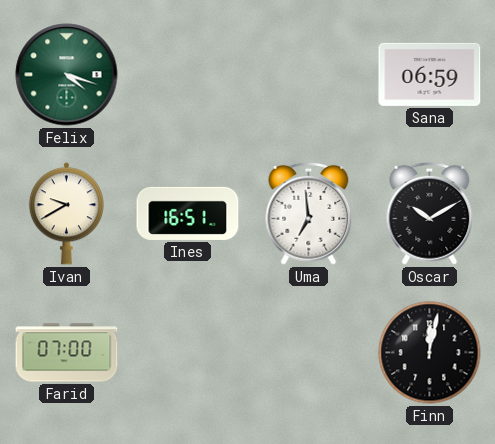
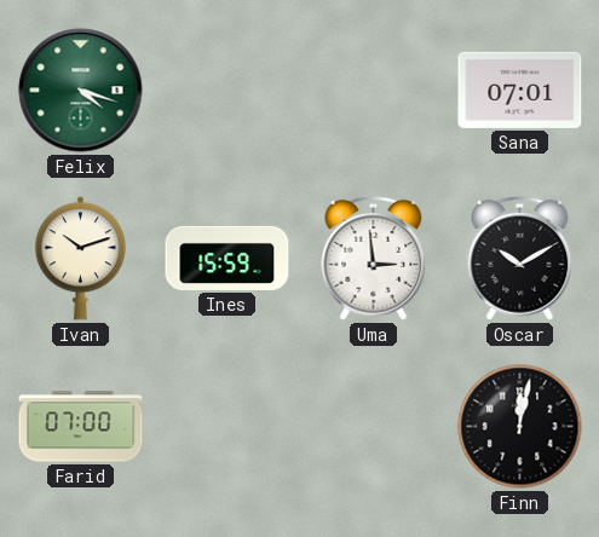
Sana: 06:59 -> 07:01 (520, 89)
Ivan: 9:40 -> 10:12 (80, 259)
Ines: 16:51 -> 15:59 (227, 258)
Uma: 6:59 -> 2:59 (374, 258)
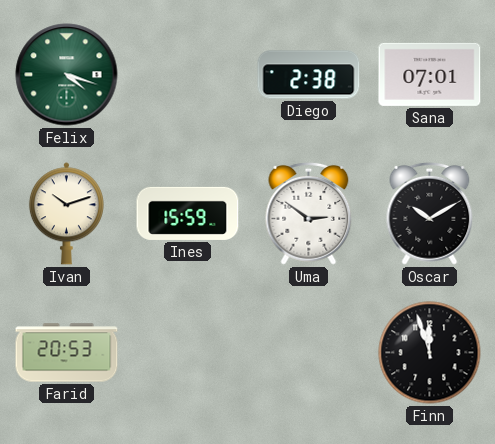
Diego: none -> 2:38 (309, 75)
Uma: 2:59 -> 2:51 (309, 213)
Farid: 07:00 -> 20:53 (67, 353)
Finn: 12:02 -> 11:57 (430, 353)
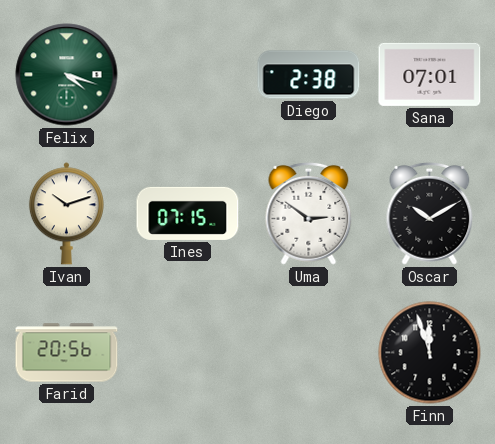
Ines: 15:59 -> 07:15 (188, 213)
Farid: 20:53 -> 20:56 (67, 353)
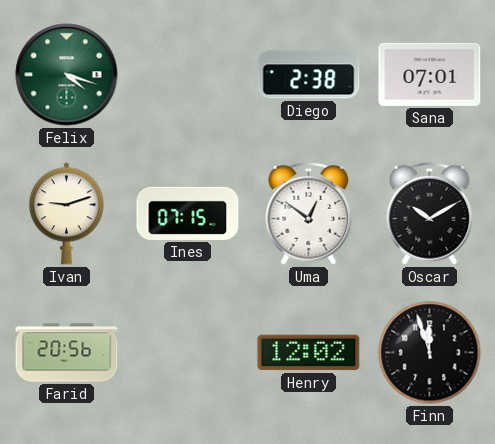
Ivan: 10:12 -> 9:12 (66, 214)
Uma: 2:51 -> 12:51 (309, 213)
Henry: none -> 12:02 (309, 353)
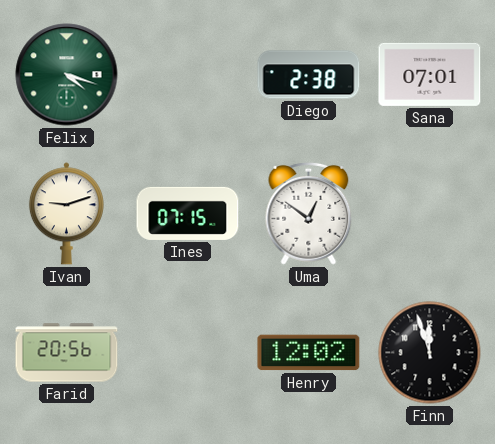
Oscar: 10:10 -> none (430, 213)
